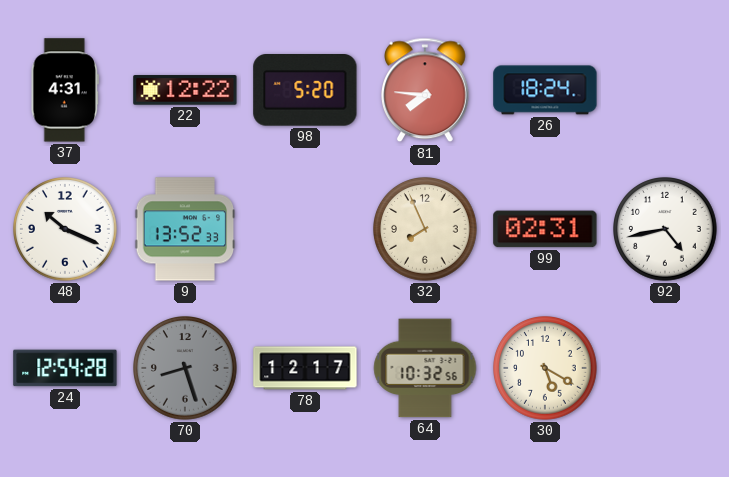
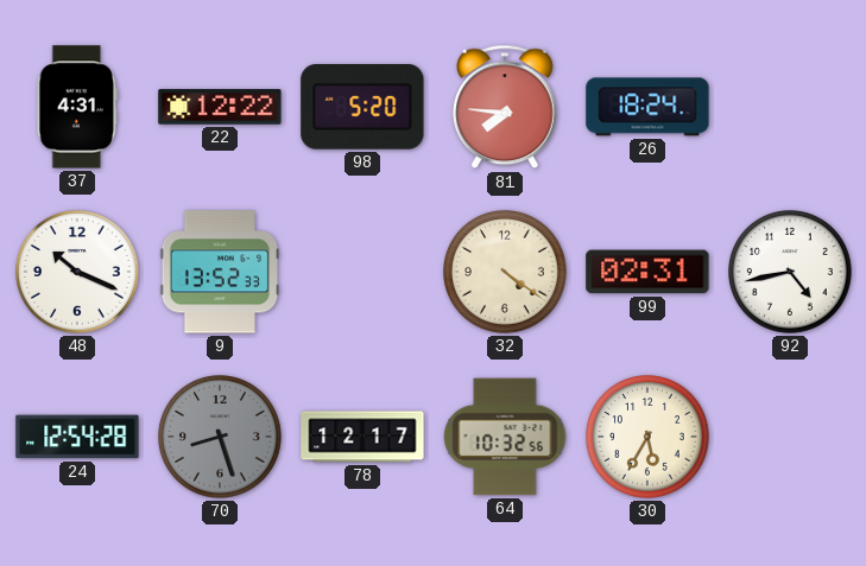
32: 7:56 -> 4:21 (506, 273)
30: 5:20 -> 5:35 (649, 438)
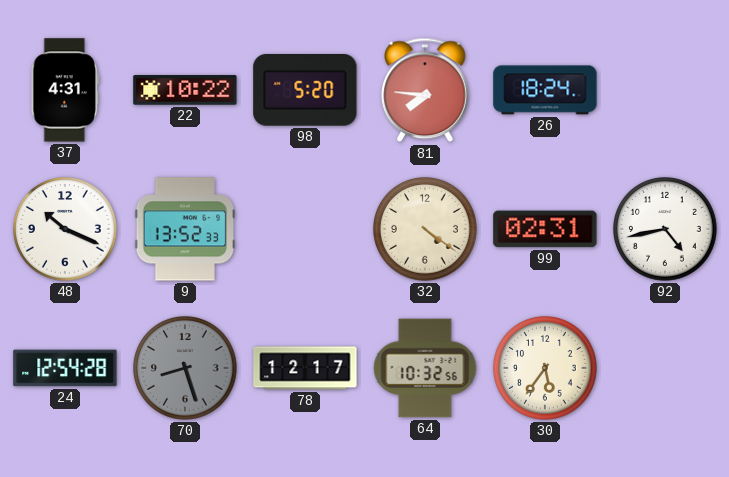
22: 12:22 -> 10:22 (185, 90)
30: 5:35 -> 5:36 (546, 369)
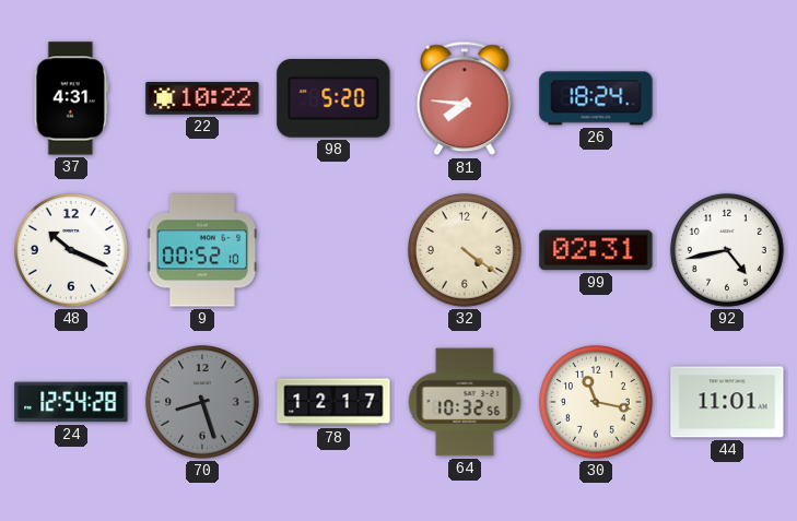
9: 13:52 -> 00:52 (202, 250)
30: 5:36 -> 11:17 (597, 403)
44: none -> 11:01 (727, 402)
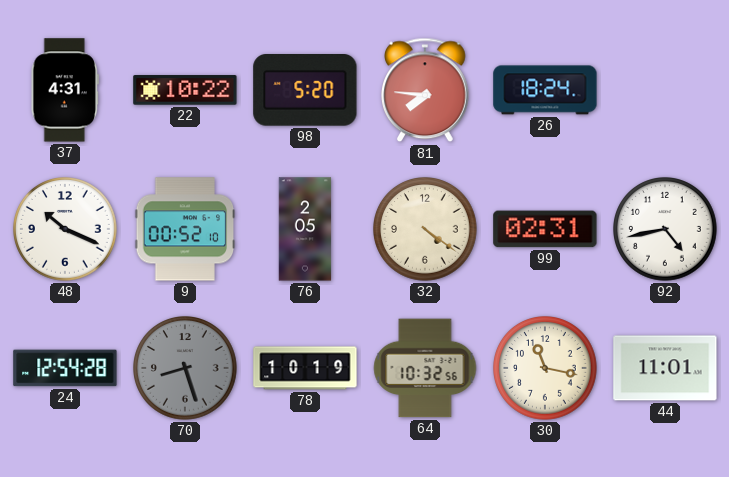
76: none -> 2:05 (305, 229)
78: 12:17 -> 10:19 (305, 368)
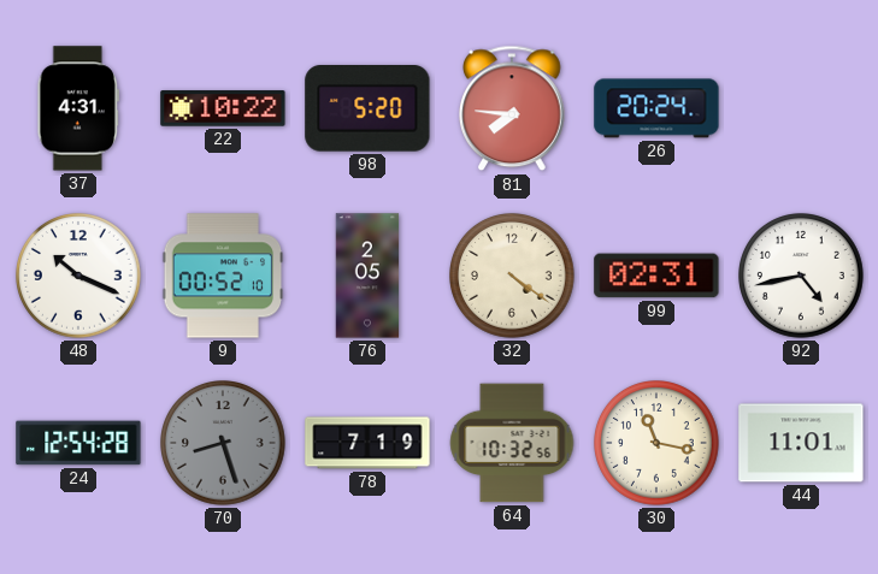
26: 18:24 -> 20:24 (656, 108)
78: 10:19 -> 7:19 (367, 443)
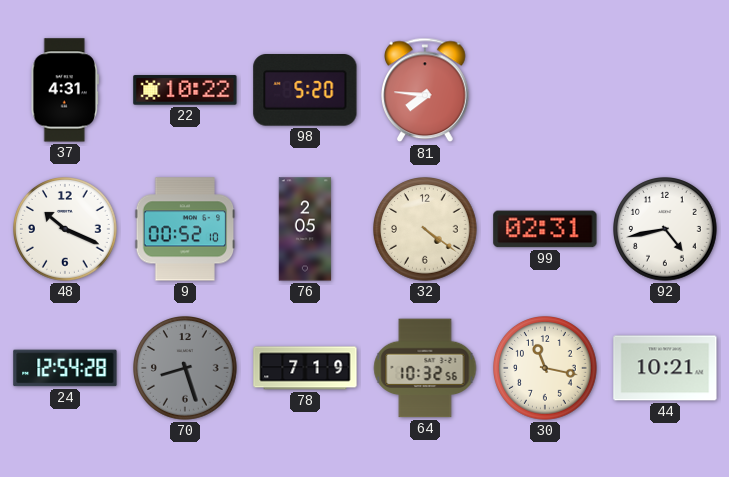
26: 20:24 -> none (656, 108)
44: 11:01 -> 10:21 (665, 368)
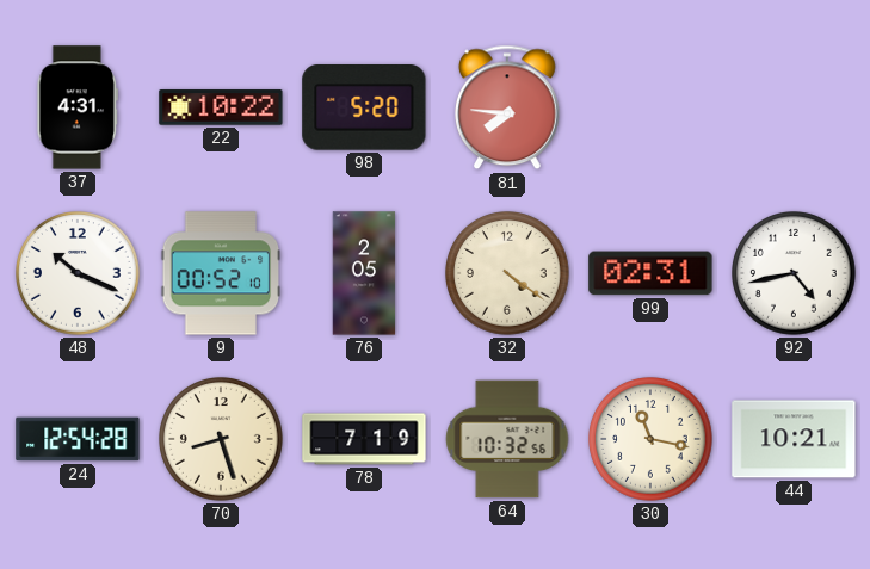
70 dial: grey -> cream (222, 440)
